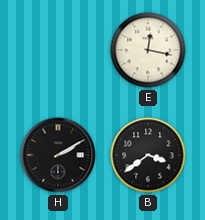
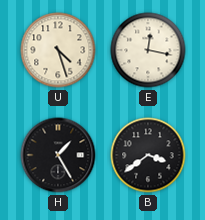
U: none -> 4:27 (58, 50)
H: 2:10 -> 1:25 (58, 155)
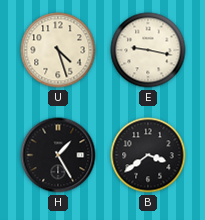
E: 12:17 -> 9:17 (148, 50)
